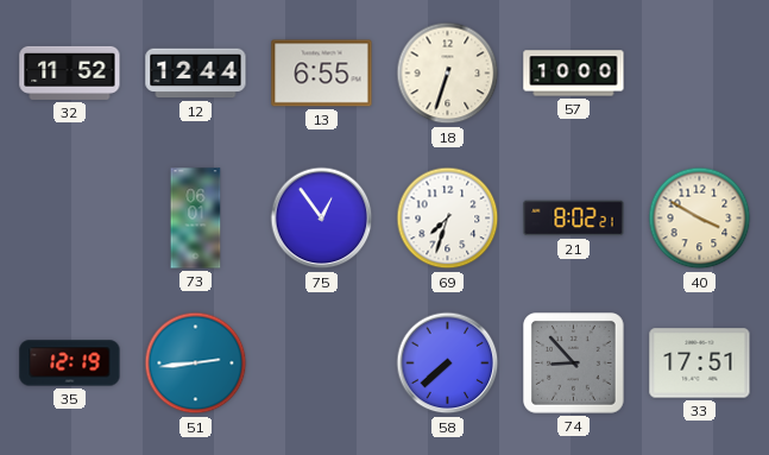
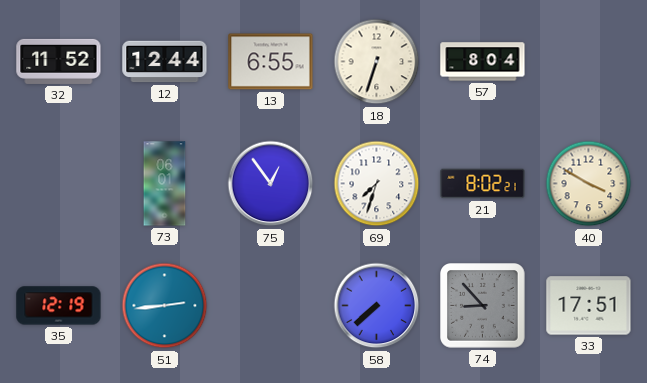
57: 10:00 -> 8:04 (483, 62)
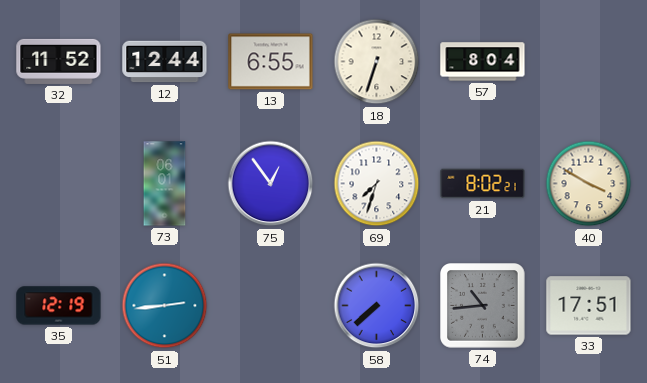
74: 8:53 -> 10:44 (483, 306)
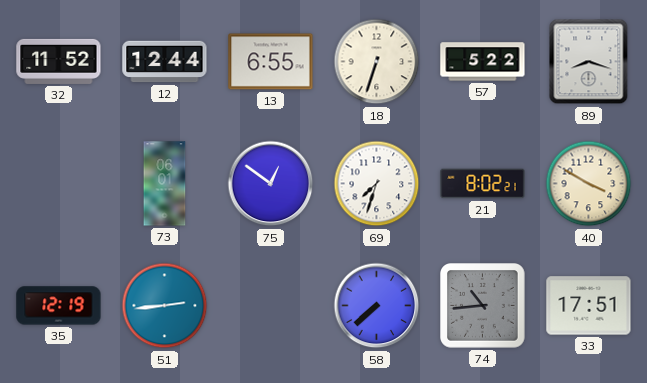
57: 8:04 -> 5:22 (483, 62)
89: none -> 8:18 (589, 62)
75: 12:54 -> 12:51 (271, 184)
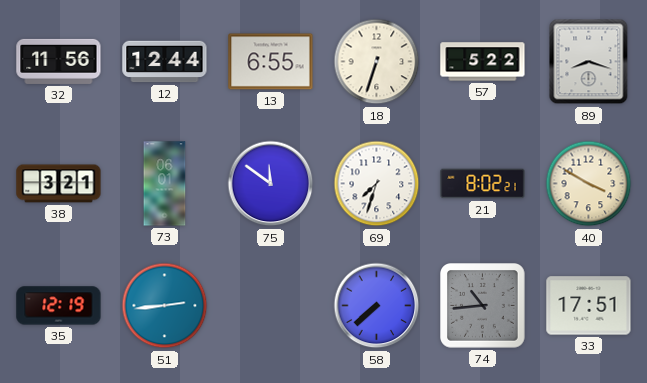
32: 11:52 -> 11:56 (59, 61)
38: none -> 3:21 (59, 184)
75: 12:51 -> 11:51 (271, 184)
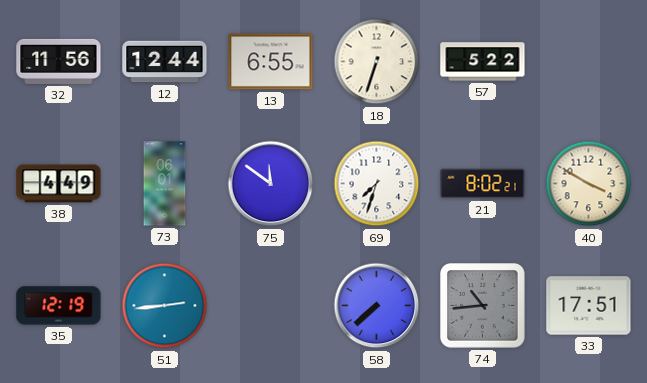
89: 8:18 -> none (589, 62)
38: 3:21 -> 4:49 (59, 184)
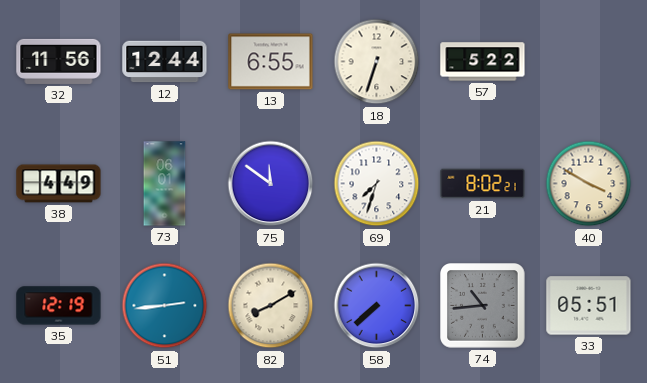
82: none -> 8:10 (271, 306)
33: 17:51 -> 05:51 (589, 306)
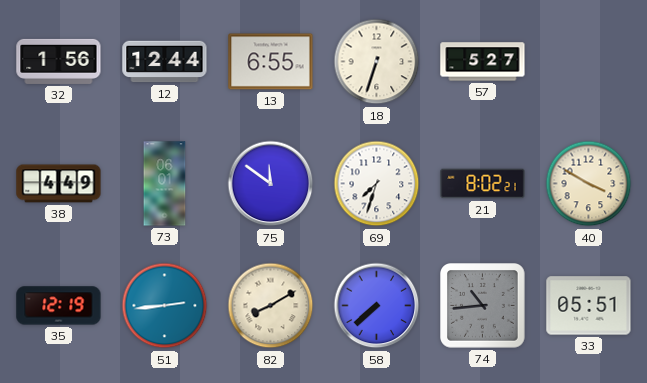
32: 11:56 -> 1:56 (59, 61)
57: 5:22 -> 5:27 (483, 62)
